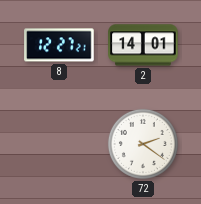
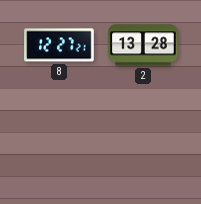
2: 14:01 -> 13:28 (143, 45)
72: 2:21 -> none (143, 144)
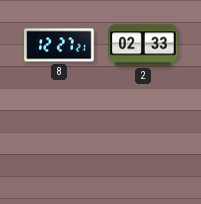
2: 13:28 -> 02:33 (143, 45)
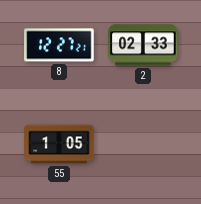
55: none -> 1:05 (59, 144)
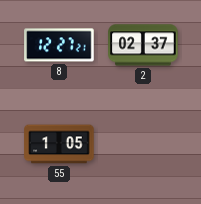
2: 02:33 -> 02:37 (143, 45)
